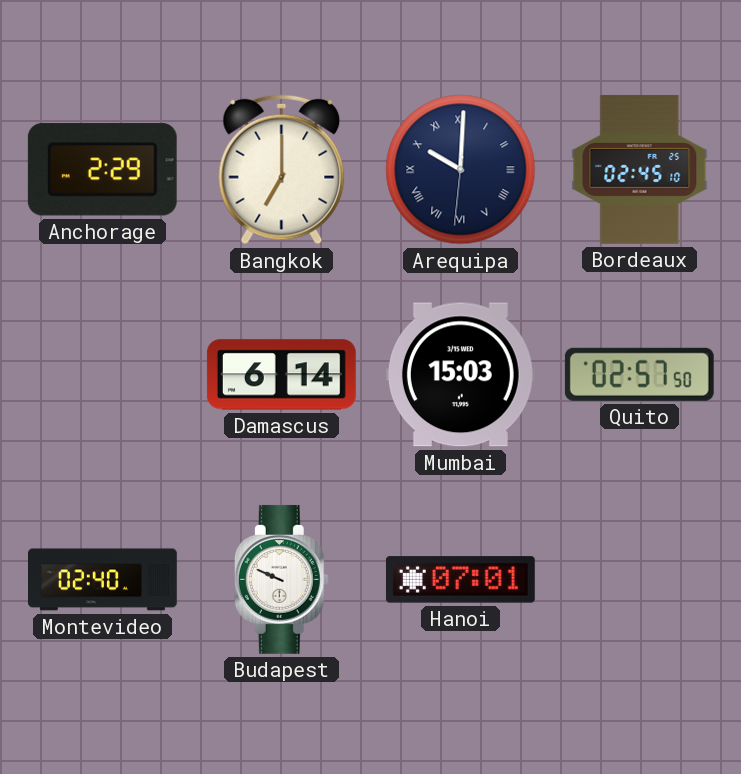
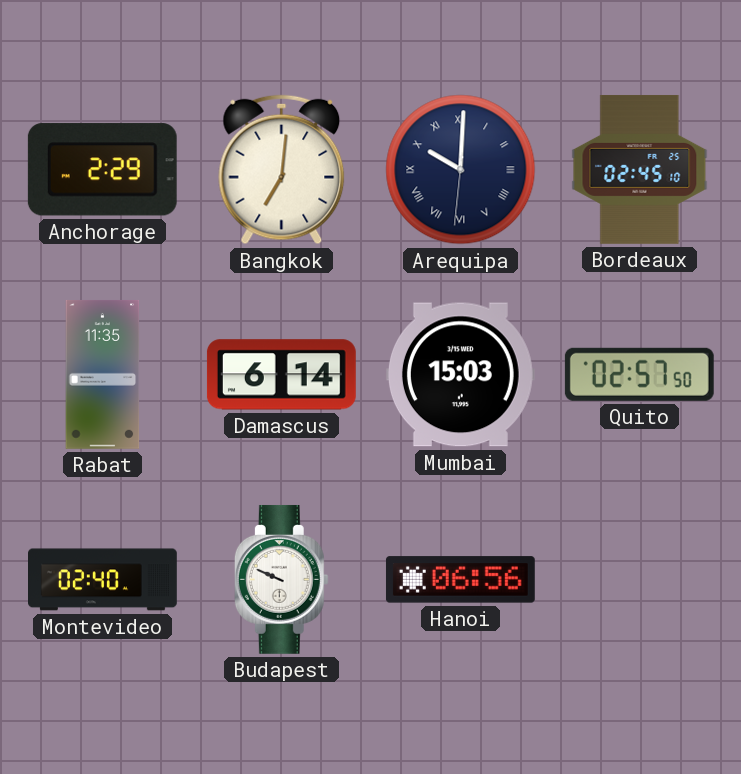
Bangkok: 7:00 -> 7:01 (282, 170)
Rabat: none -> 11:35 (103, 374)
Hanoi: 07:01 -> 06:56 (460, 580)
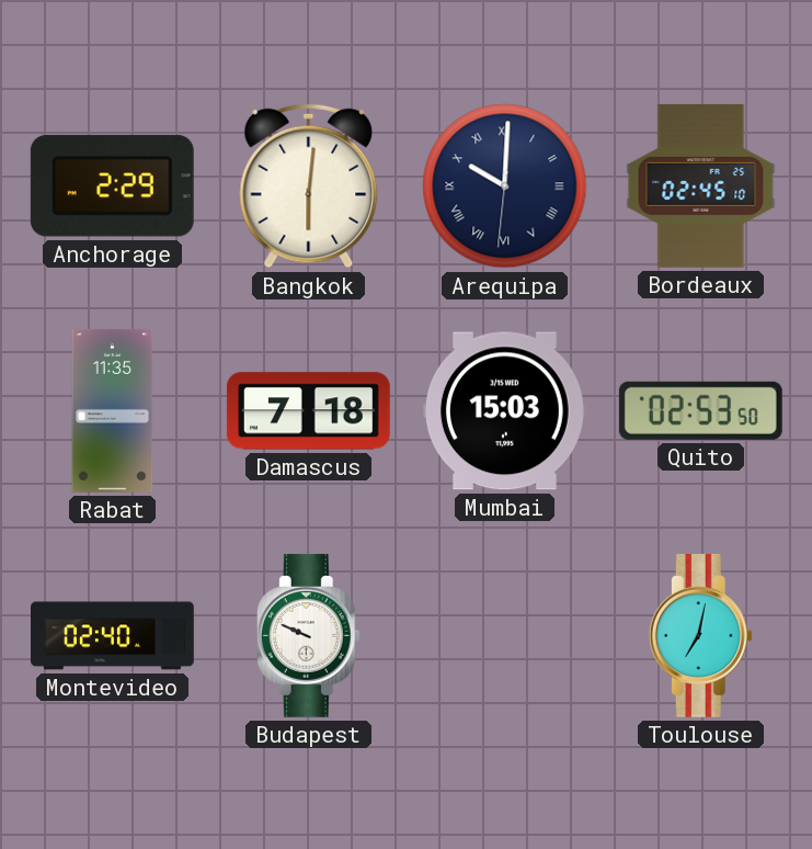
Bangkok: 7:01 -> 6:01 (309, 186)
Damascus: 6:14 -> 7:18 (308, 411)
Quito: 02:57 -> 02:53 (700, 410)
Hanoi: 06:56 -> none (460, 580)
Toulouse: none -> 7:02 (700, 635)
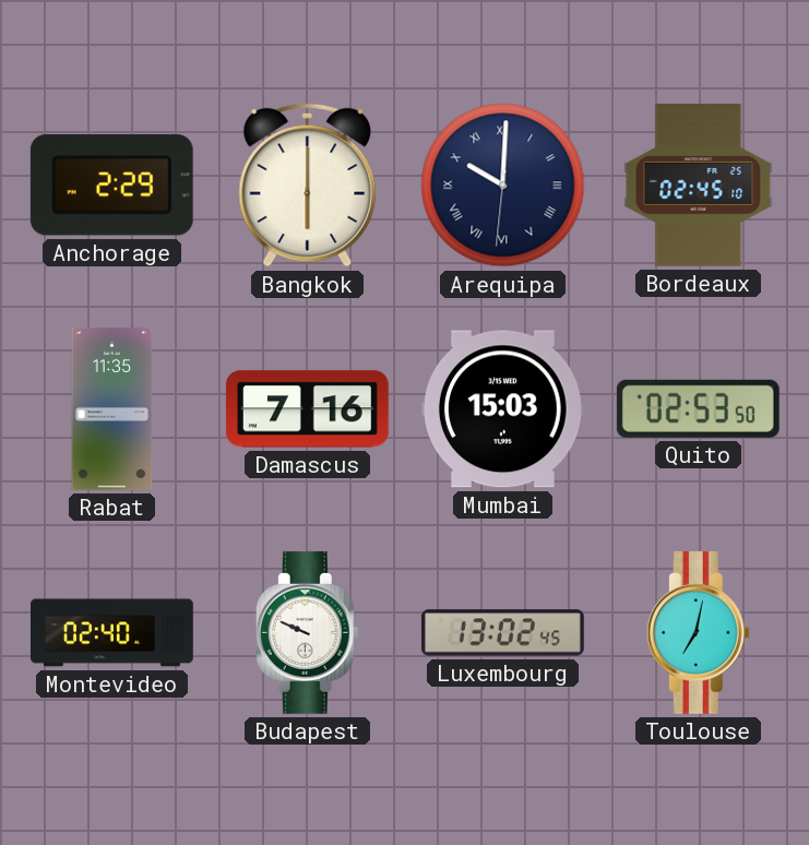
Bangkok: 6:01 -> 6:00 (308, 186)
Damascus: 7:18 -> 7:16 (307, 409)
Luxembourg: none -> 13:02 (502, 633)
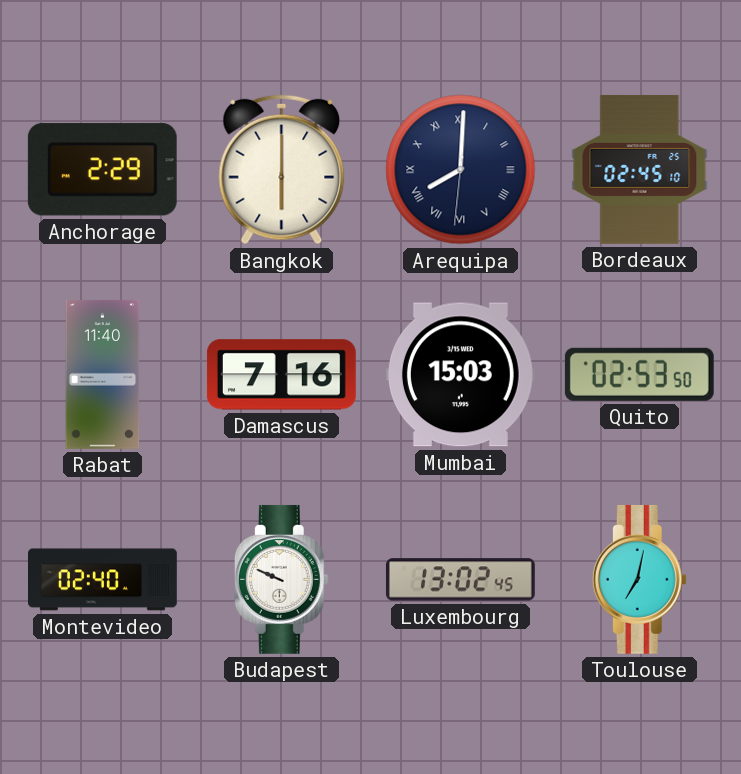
Arequipa: 10:00 -> 8:00 (461, 170)
Rabat: 11:35 -> 11:40 (103, 374)
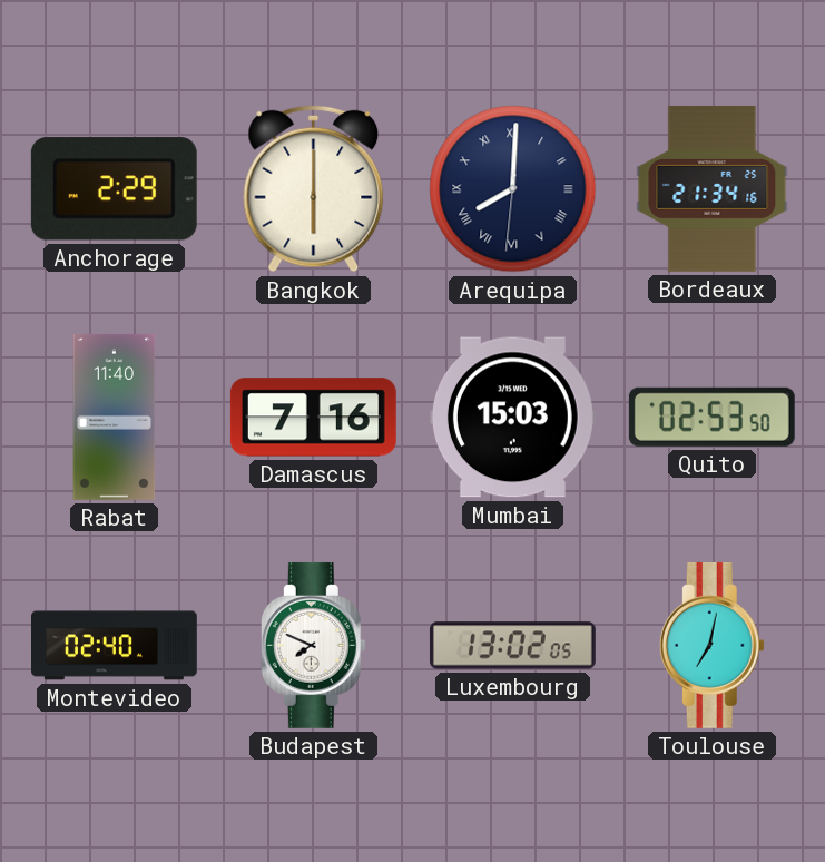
Bordeaux: 02:45 -> 21:34 (713, 188)
Budapest: 9:49 -> 7:49 (313, 645)
Luxembourg: 13:02:45 -> 13:02:05 (512, 646)
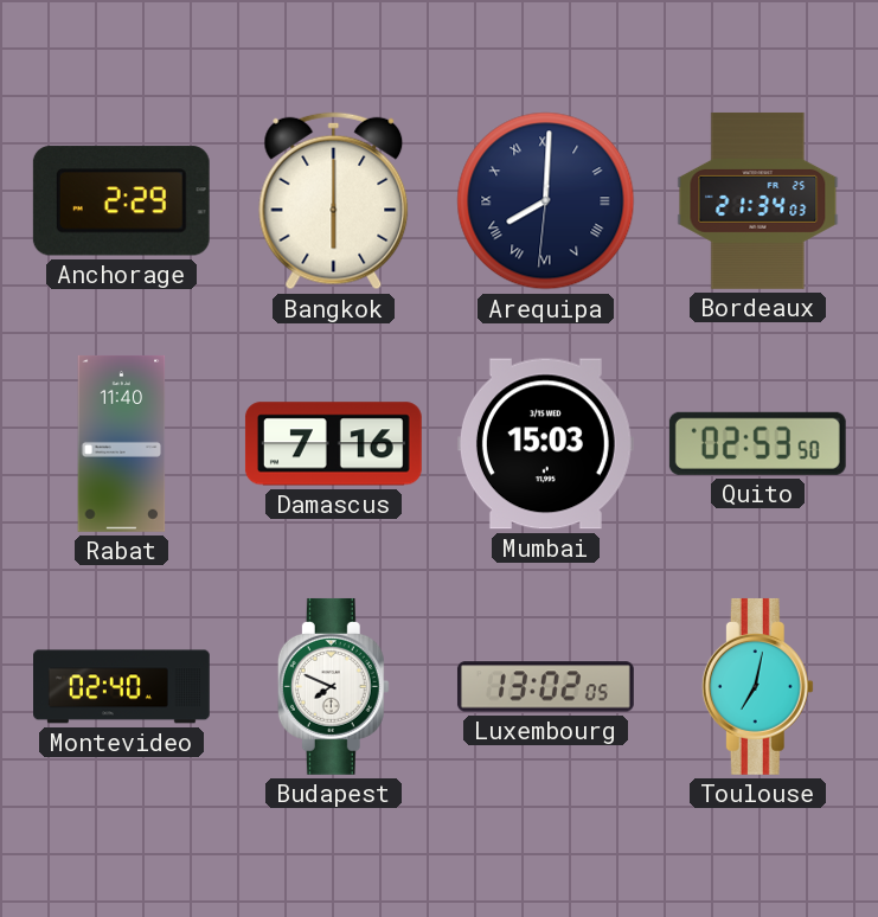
Bordeaux: 21:34:16 -> 21:34:03 (758, 200)
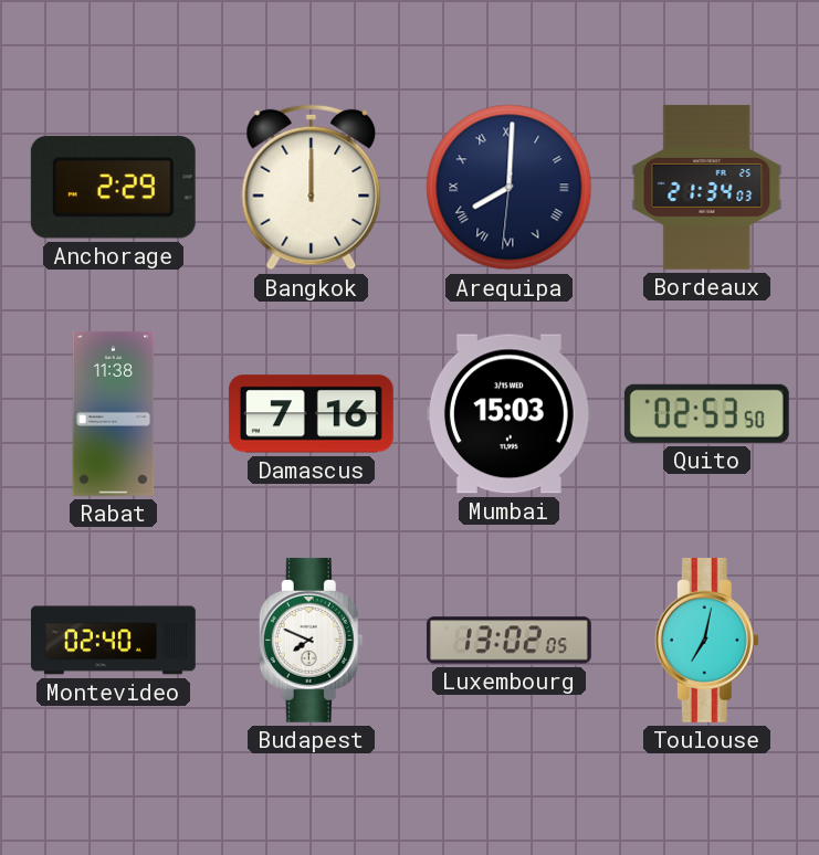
Bangkok: 6:00 -> 12:00 (312, 188)
Rabat: 11:40 -> 11:38 (114, 413)
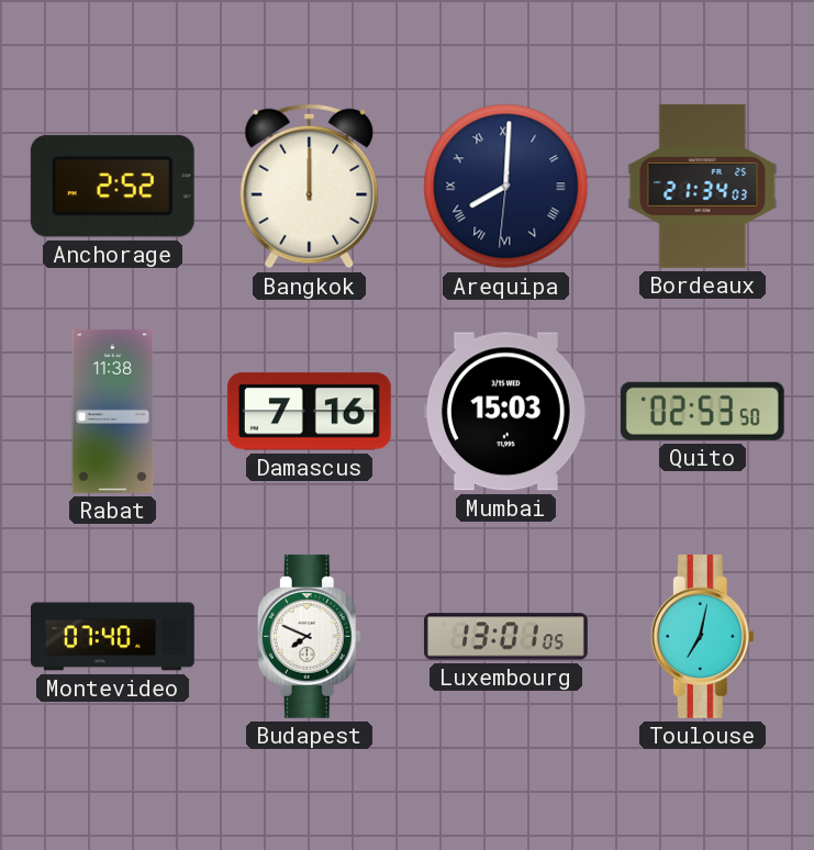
Anchorage: 2:29 -> 2:52 (112, 187)
Montevideo: 02:40 -> 07:40 (113, 637)
Luxembourg: 13:02 -> 13:01 (505, 637)
